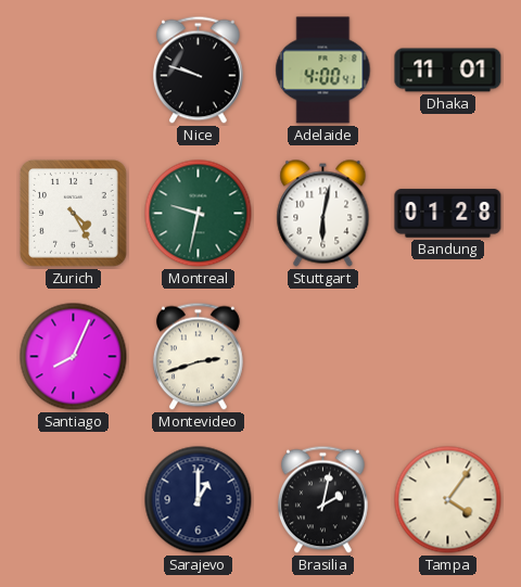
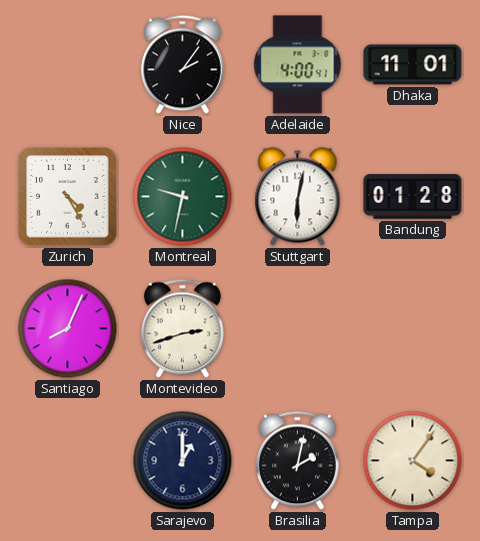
Nice: 9:48 -> 2:06 (182, 65)
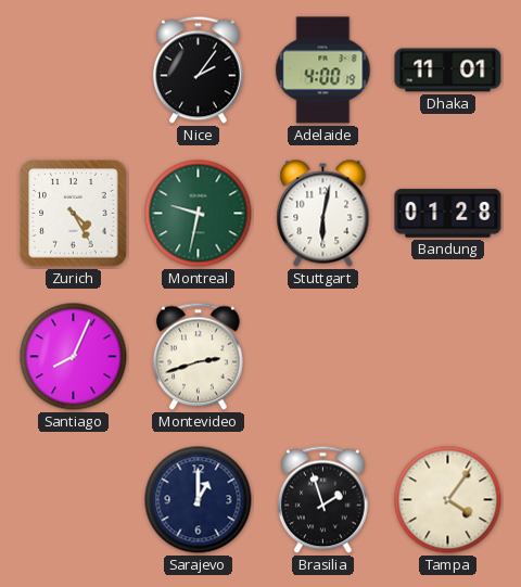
Adelaide: 4:00:41 -> 4:00:19 (323, 71)
Brasilia: 2:02 -> 1:57 (322, 500)
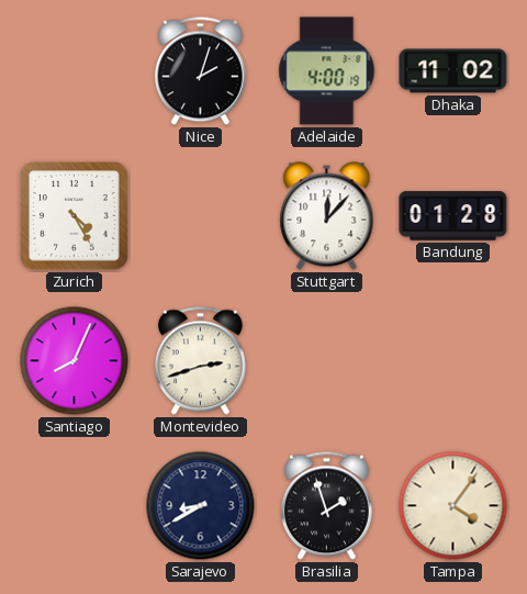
Nice: 2:06 -> 2:03 (200, 71)
Dhaka: 11:01 -> 11:02 (453, 71)
Montreal: 9:32 -> none (199, 214)
Stuttgart: 6:02 -> 12:07 (327, 216)
Sarajevo: 1:00 -> 8:40 (201, 506)
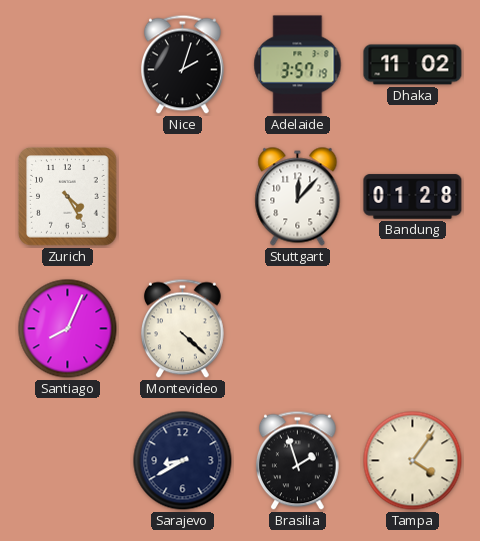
Adelaide: 4:00 -> 3:57 (298, 65)
Montevideo: 2:42 -> 4:22 (182, 329)
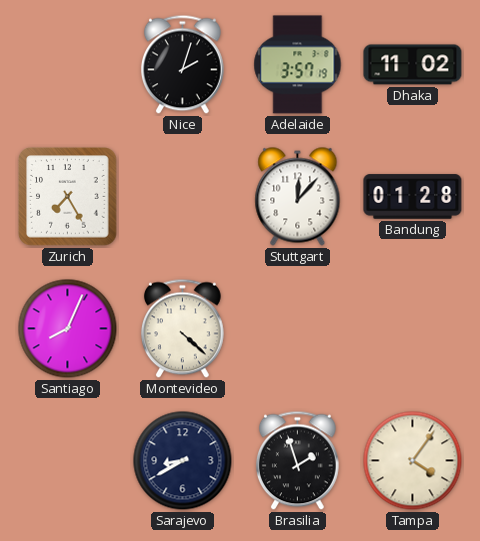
Zurich: 4:25 -> 7:25 (68, 197)
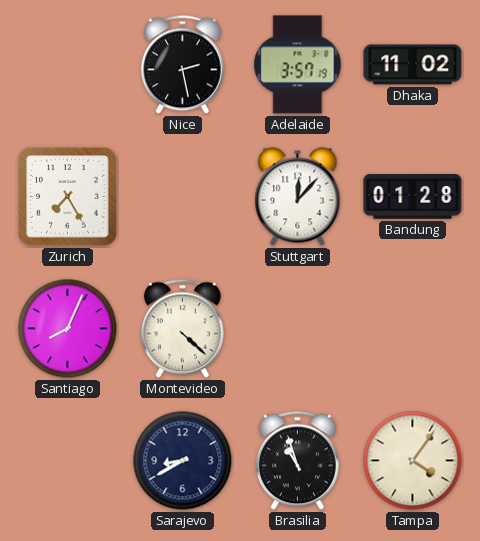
Nice: 2:03 -> 2:28 (182, 65)
Brasilia: 1:57 -> 10:57 (297, 461)
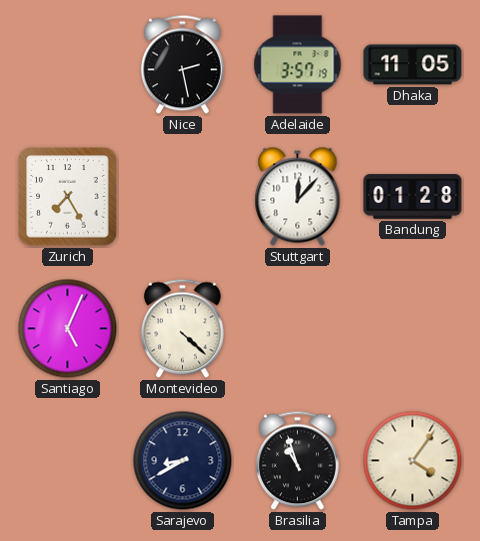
Dhaka: 11:02 -> 11:05 (413, 65)
Santiago: 8:04 -> 5:04 (68, 329)
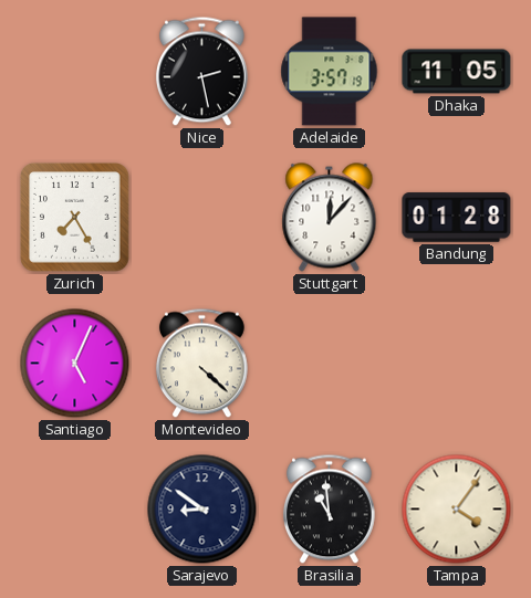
Sarajevo: 8:40 -> 8:51 (202, 510)
Brasilia: 10:57 -> 10:59 (329, 510)
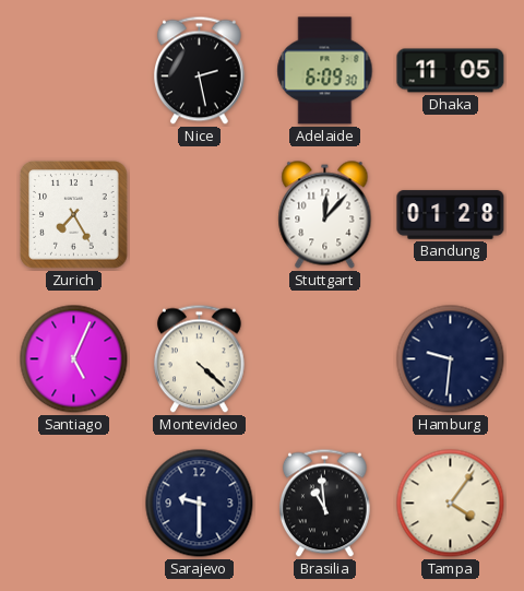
Adelaide: 3:57 -> 6:09 (325, 71)
Hamburg: none -> 9:31 (451, 359)
Sarajevo: 8:51 -> 9:30 (200, 504)
